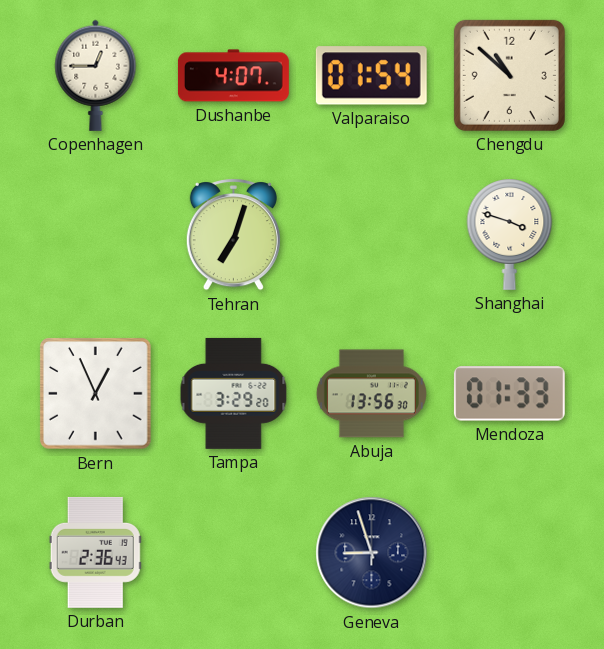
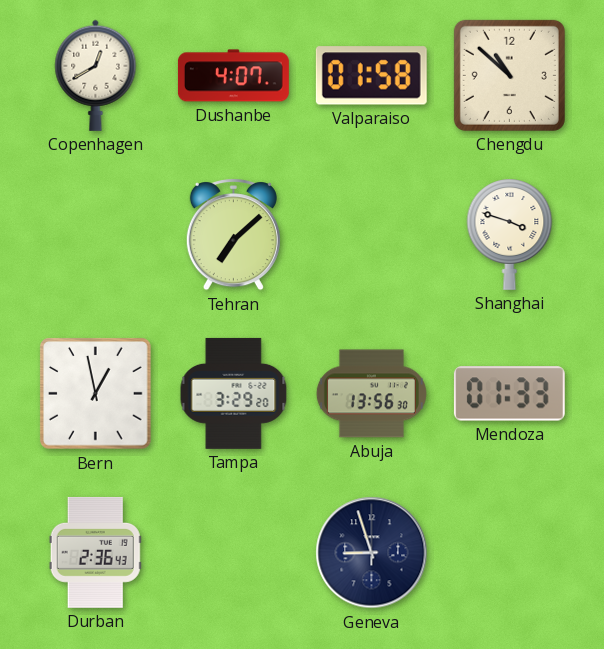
Copenhagen: 12:45 -> 12:40 (96, 75)
Valparaiso: 01:54 -> 01:58 (371, 76)
Tehran: 7:03 -> 7:08 (233, 235)
Bern: 12:56 -> 12:58 (96, 394)
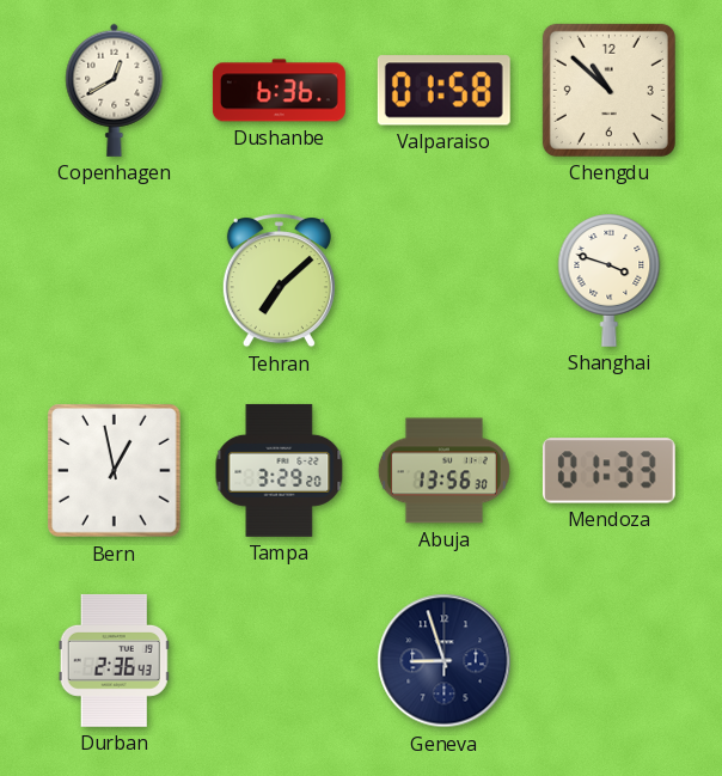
Dushanbe: 4:07 -> 6:36 (279, 91)
